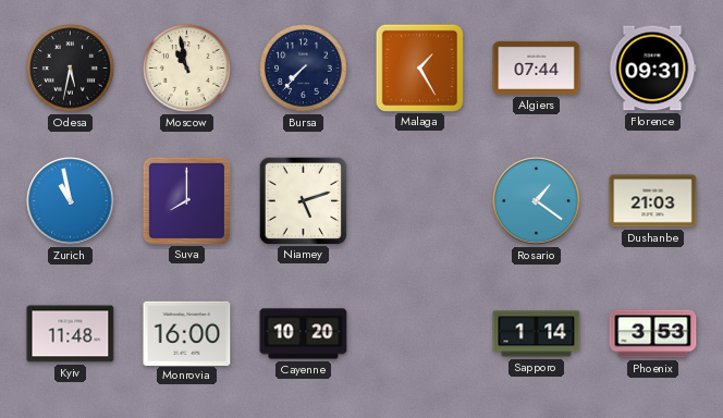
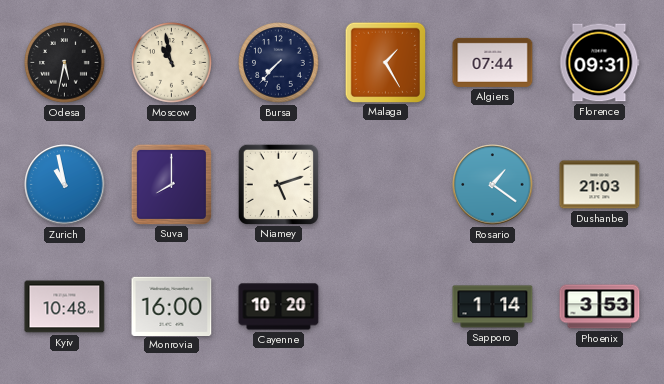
Kyiv: 11:48 -> 10:48 (65, 307)
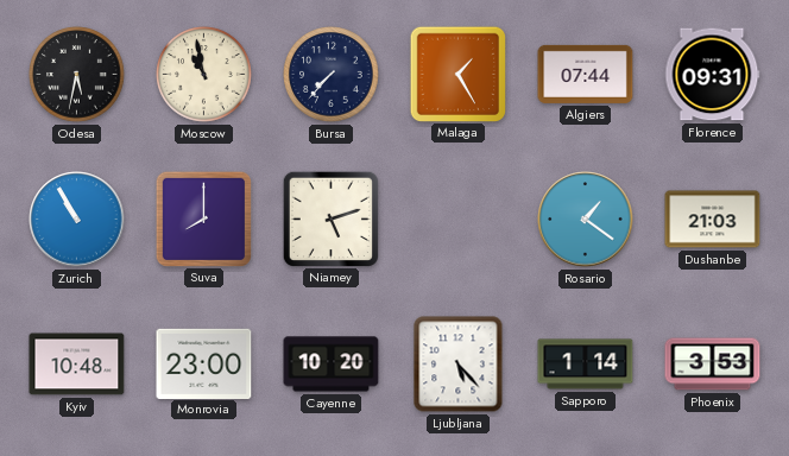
Zurich: 10:58 -> 10:55 (77, 220)
Monrovia: 16:00 -> 23:00 (204, 363)
Ljubljana: none -> 5:23 (459, 365)
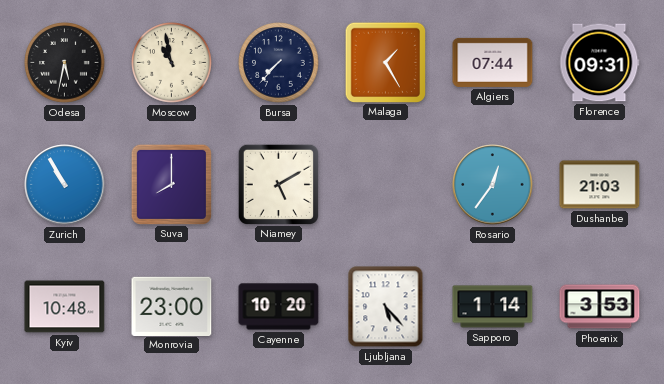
Niamey: 5:12 -> 5:10 (278, 184)
Rosario: 1:21 -> 12:36 (493, 185)
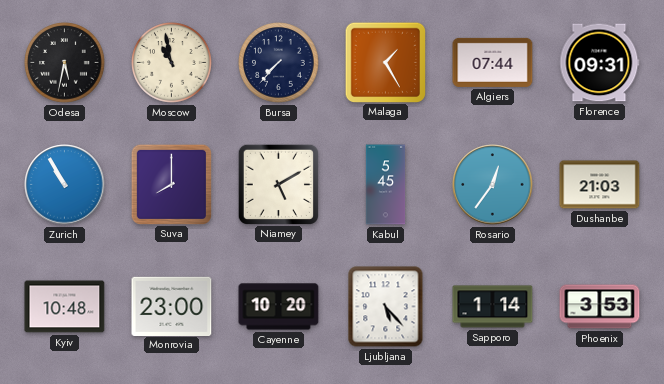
Kabul: none -> 5:45 (386, 185)
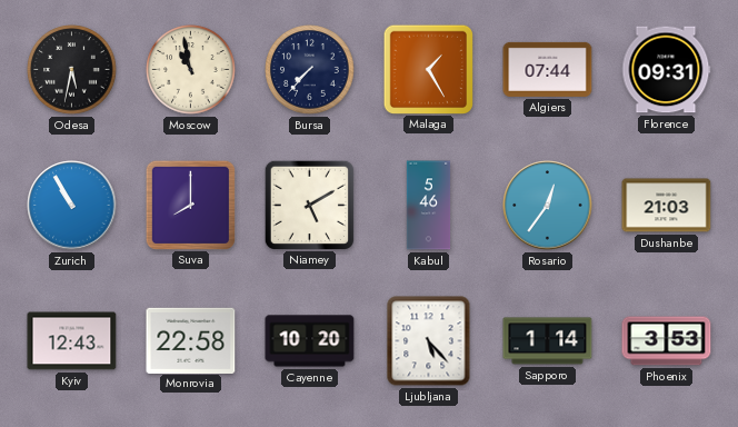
Kabul: 5:45 -> 5:46 (429, 206)
Kyiv: 10:48 -> 12:43 (72, 341)
Monrovia: 23:00 -> 22:58 (191, 340)
